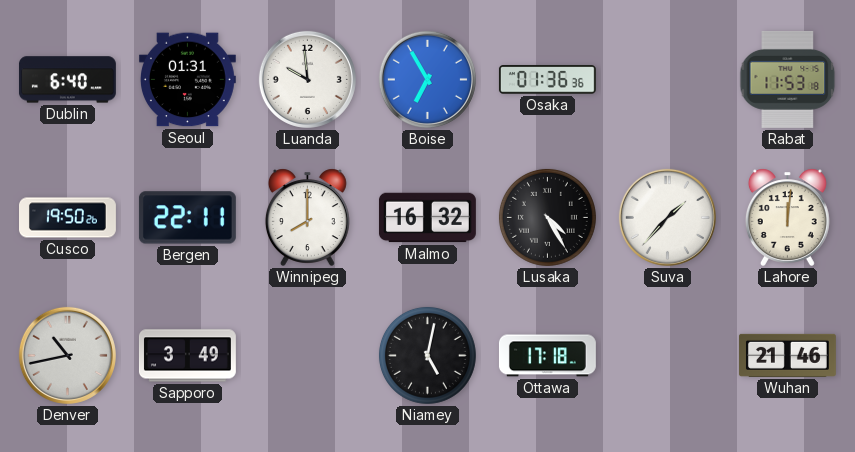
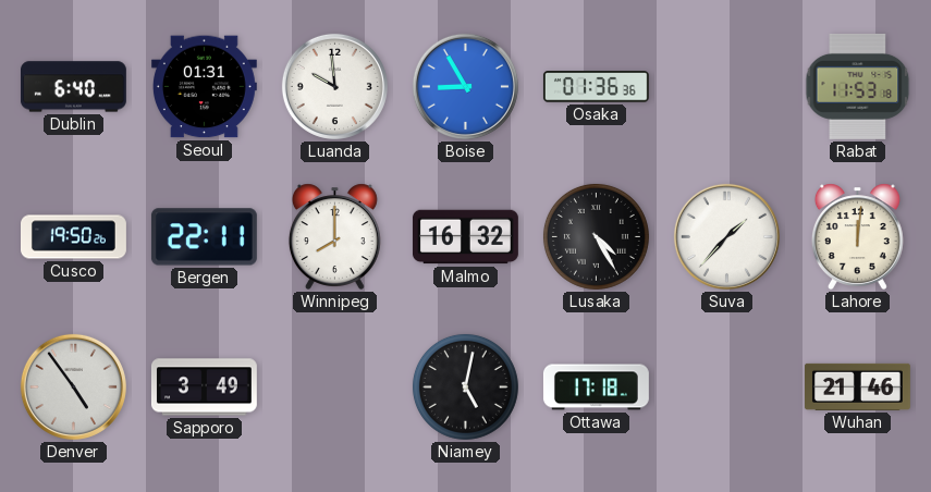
Boise: 6:55 -> 8:55 (465, 86)
Denver: 10:43 -> 4:54 (73, 386)
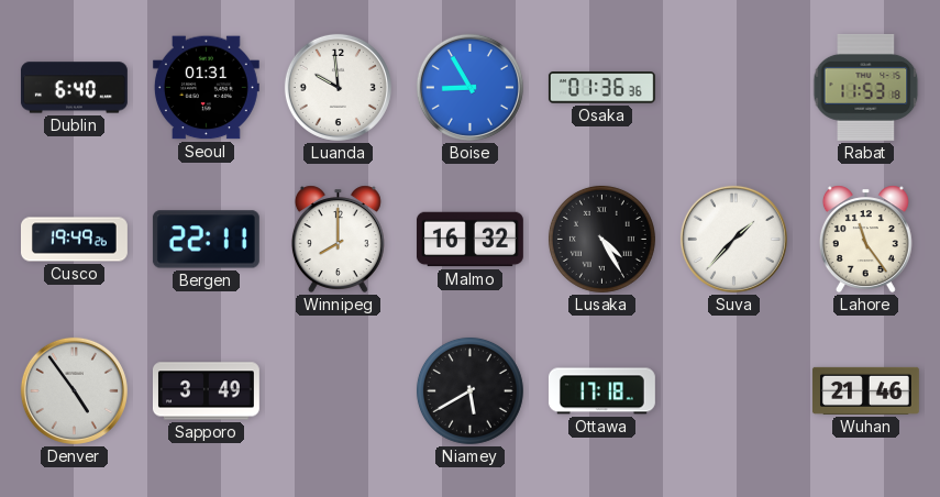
Cusco: 19:50 -> 19:49 (75, 240)
Lahore: 12:01 -> 11:24 (865, 239)
Niamey: 5:02 -> 5:40 (469, 390)
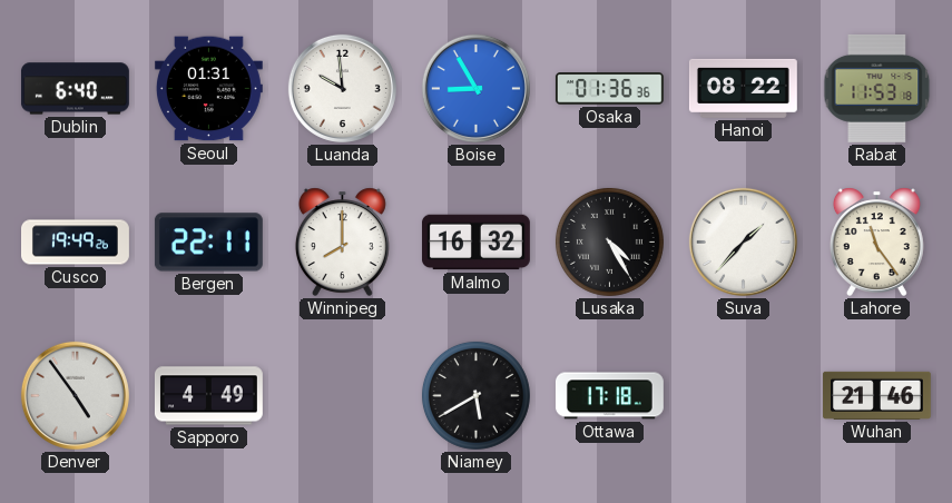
Hanoi: none -> 08:22 (743, 88)
Sapporo: 3:49 -> 4:49 (208, 396)
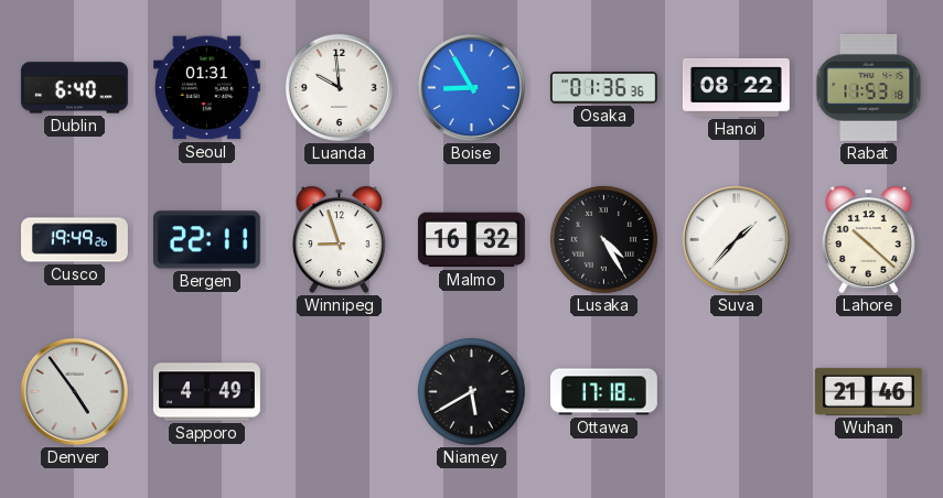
Winnipeg: 8:00 -> 8:57 (339, 239)
Lahore: 11:24 -> 10:22 (868, 239)
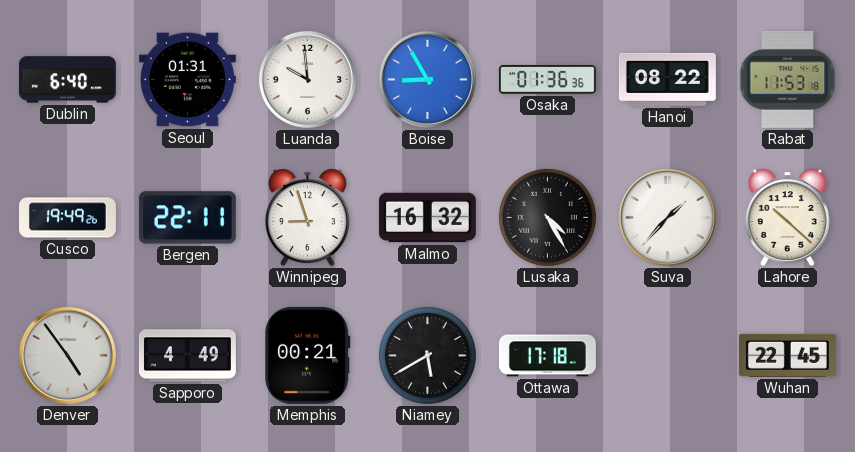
Memphis: none -> 00:21 (308, 355)
Wuhan: 21:46 -> 22:45 (787, 355)
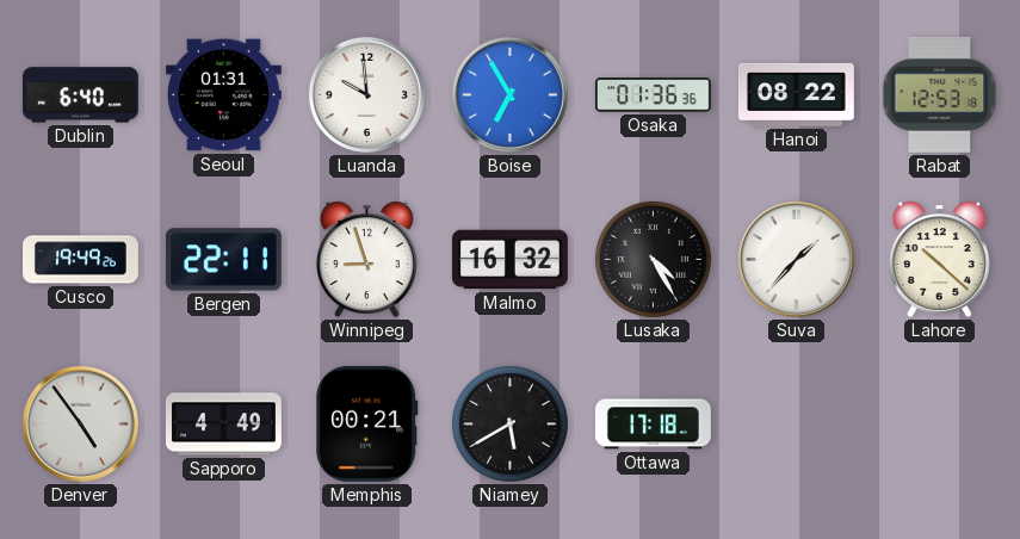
Boise: 8:55 -> 6:55 (509, 94)
Rabat: 11:53 -> 12:53 (940, 94)
Wuhan: 22:45 -> none (787, 355)
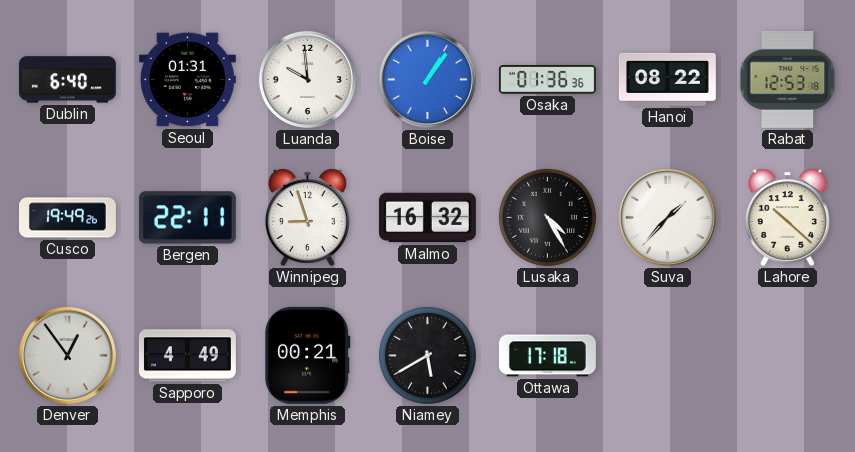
Boise: 6:55 -> 1:06 (427, 79)
Denver: 4:54 -> 12:54 (67, 355)
